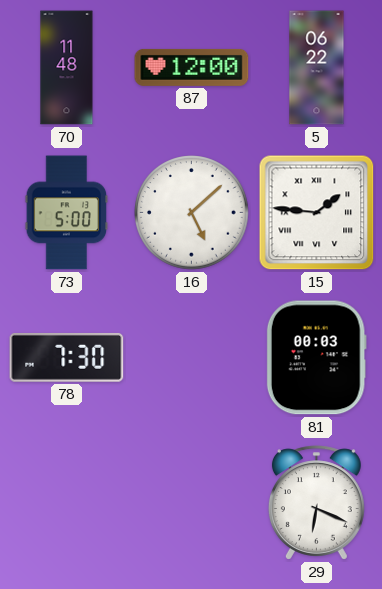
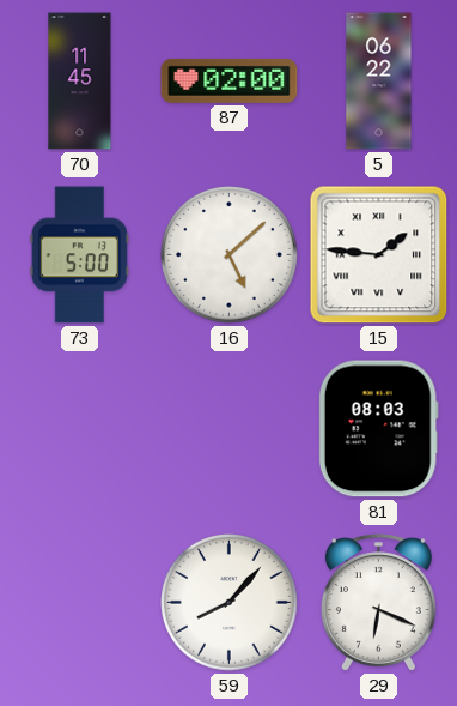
70: 11:48 -> 11:45 (80, 82)
87: 12:00 -> 02:00 (230, 80)
78: 7:30 -> none (67, 357)
81: 00:03 -> 08:03 (378, 429)
59: none -> 8:07 (230, 603)
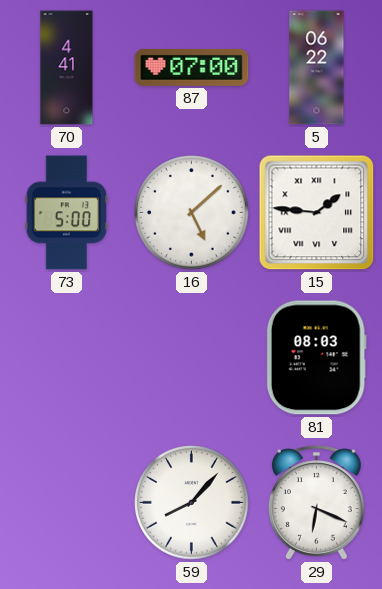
70: 11:45 -> 4:41 (67, 68)
87: 02:00 -> 07:00 (192, 67)
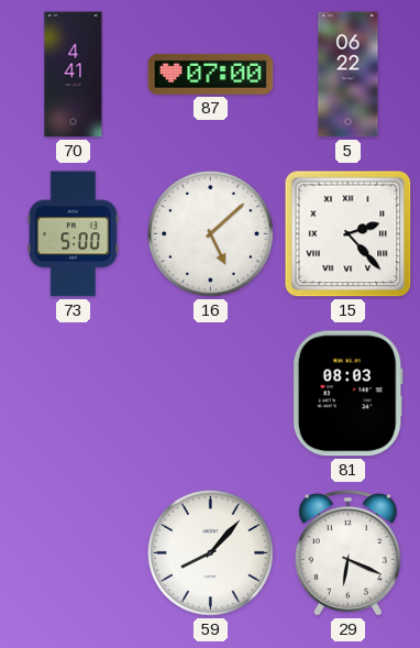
15: 1:46 -> 2:23 (349, 234)
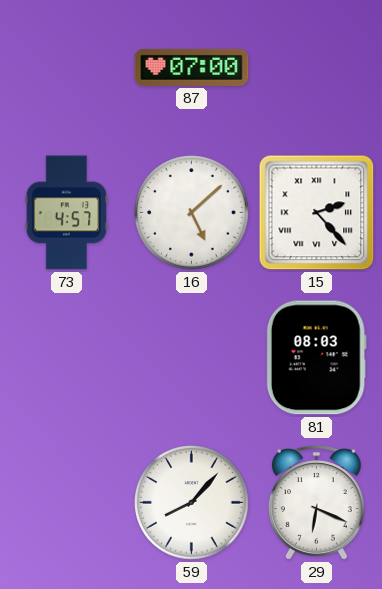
70: 4:41 -> none (74, 75)
5: 06:22 -> none (349, 75)
73: 5:00 -> 4:57 (67, 213)
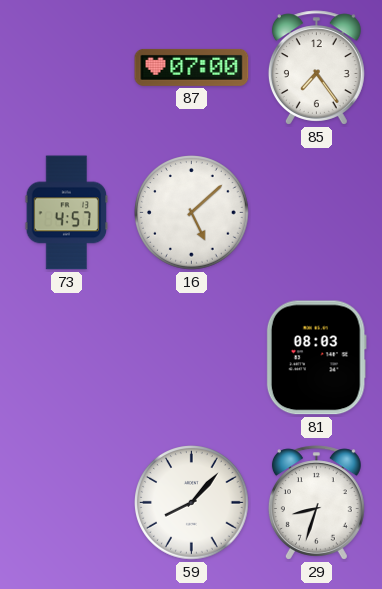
85: none -> 7:24 (316, 68)
15: 2:23 -> none (317, 213)
29: 6:19 -> 8:33 (316, 503)
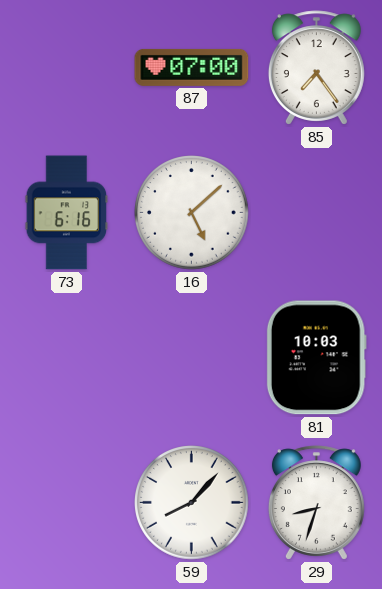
73: 4:57 -> 6:16 (67, 213)
81: 08:03 -> 10:03 (316, 358)
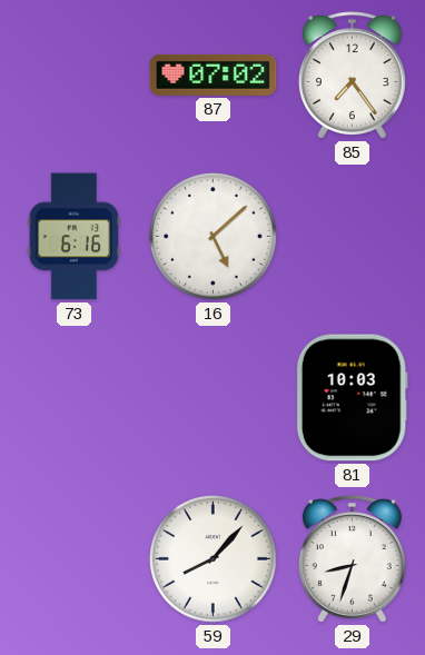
87: 07:00 -> 07:02 (214, 75)
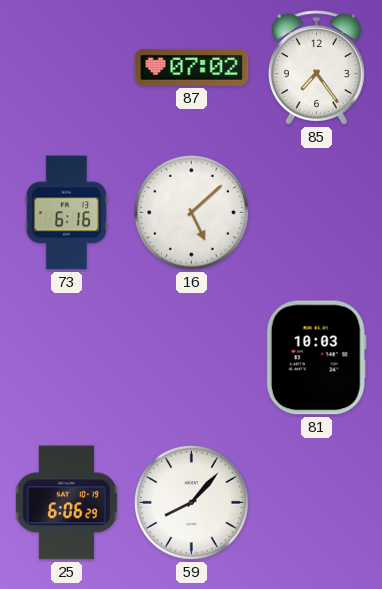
25: none -> 6:06 (66, 503)
29: 8:33 -> none (352, 559)
